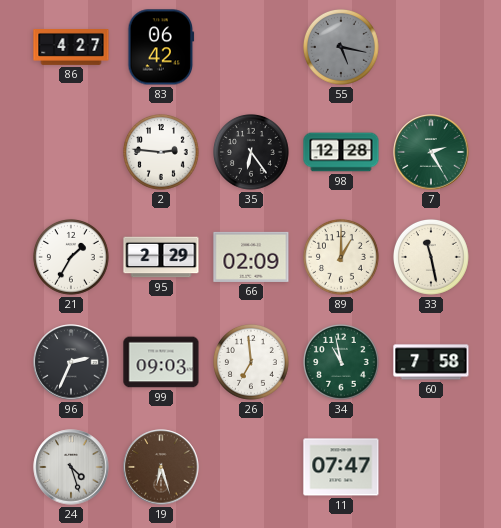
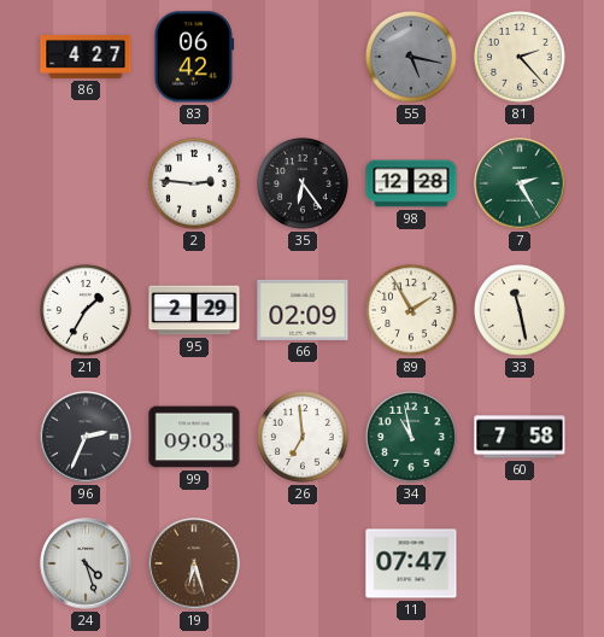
81: none -> 2:23 (521, 58)
89: 1:00 -> 1:55 (412, 311)
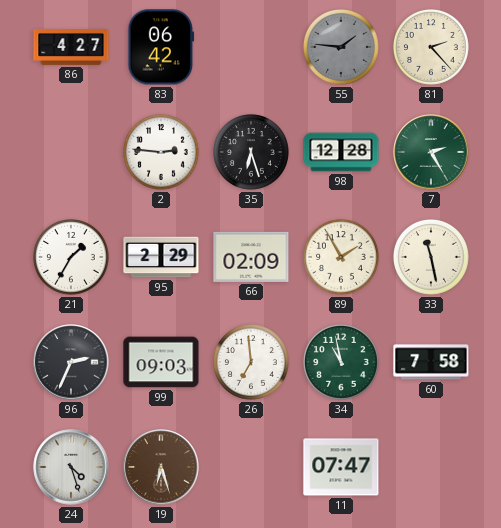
55: 5:17 -> 1:46 (342, 48)
35: 6:24 -> 6:27 (252, 153)
